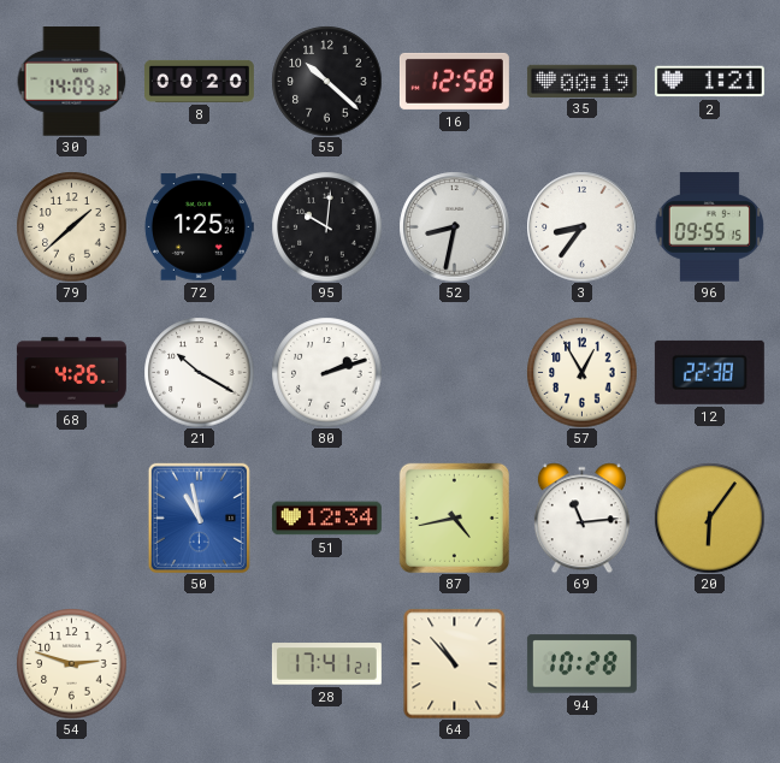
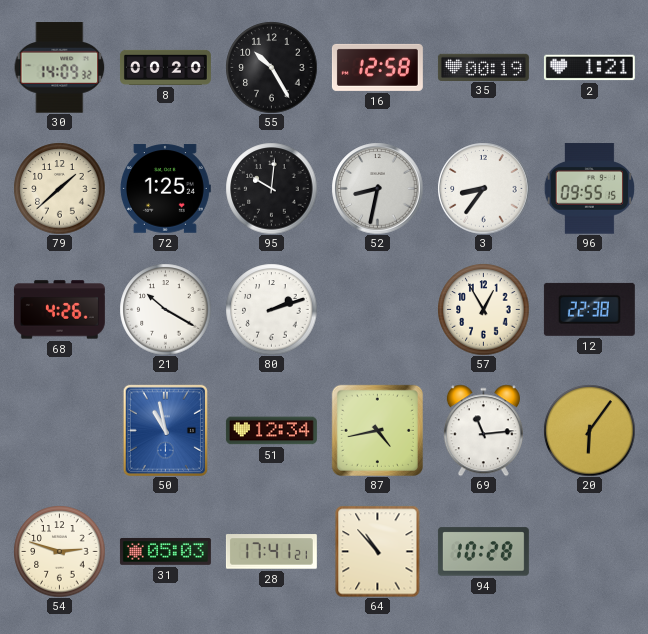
55: 10:22 -> 10:25 (271, 67)
31: none -> 05:03 (165, 552)
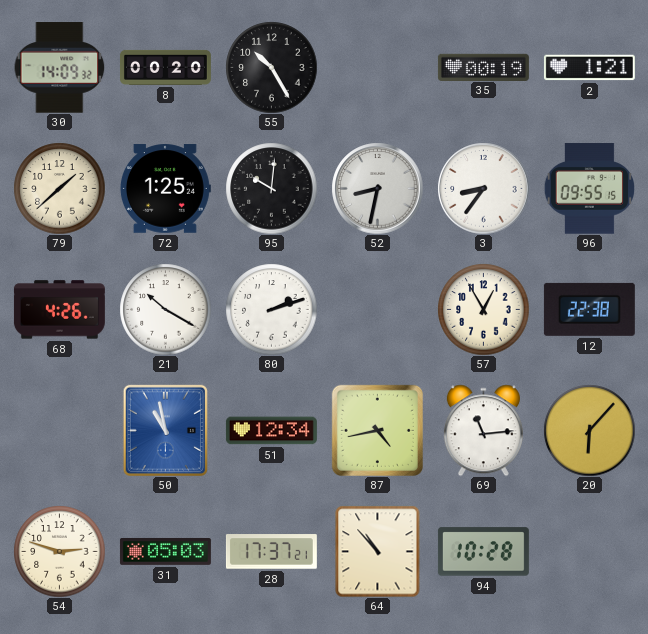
16: 12:58 -> none (377, 67)
20: 6:06 -> 6:07 (589, 430)
28: 17:41 -> 17:37 (271, 552)
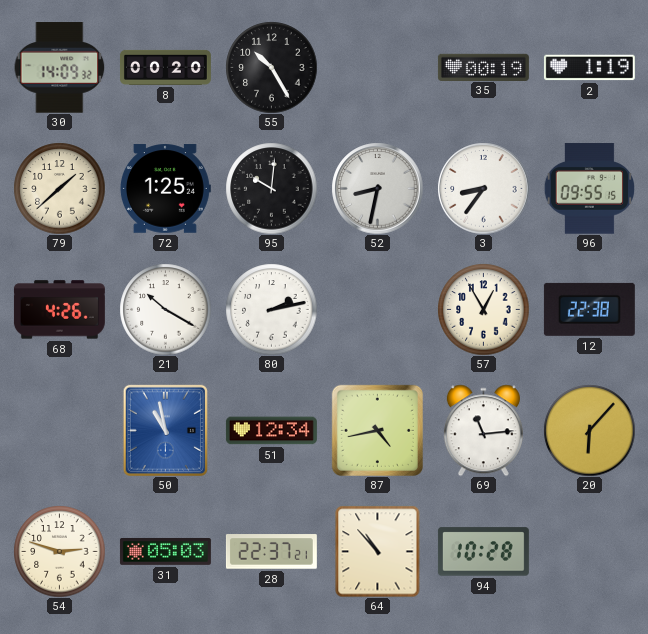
2: 1:21 -> 1:19 (589, 68)
80: 2:12 -> 2:13 (271, 309)
28: 17:37 -> 22:37 (271, 552)
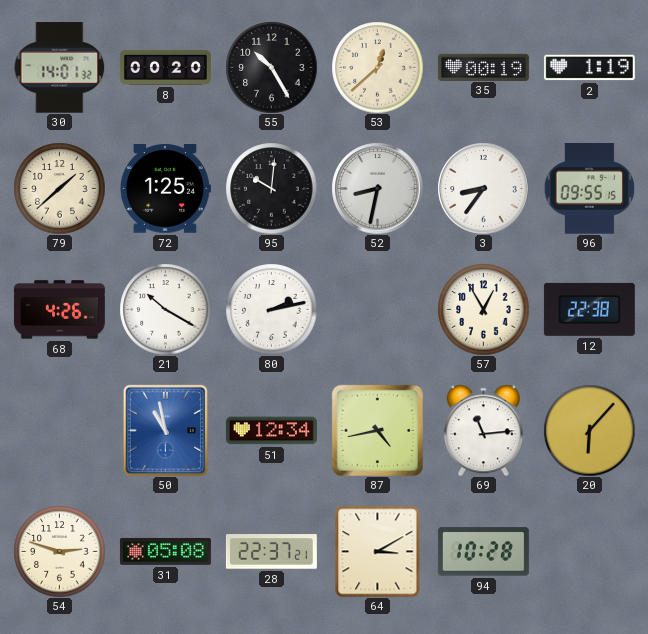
30: 14:09 -> 14:01 (59, 68)
53: none -> 12:38 (377, 67)
31: 05:03 -> 05:08 (165, 552)
64: 10:53 -> 3:10 (378, 551)
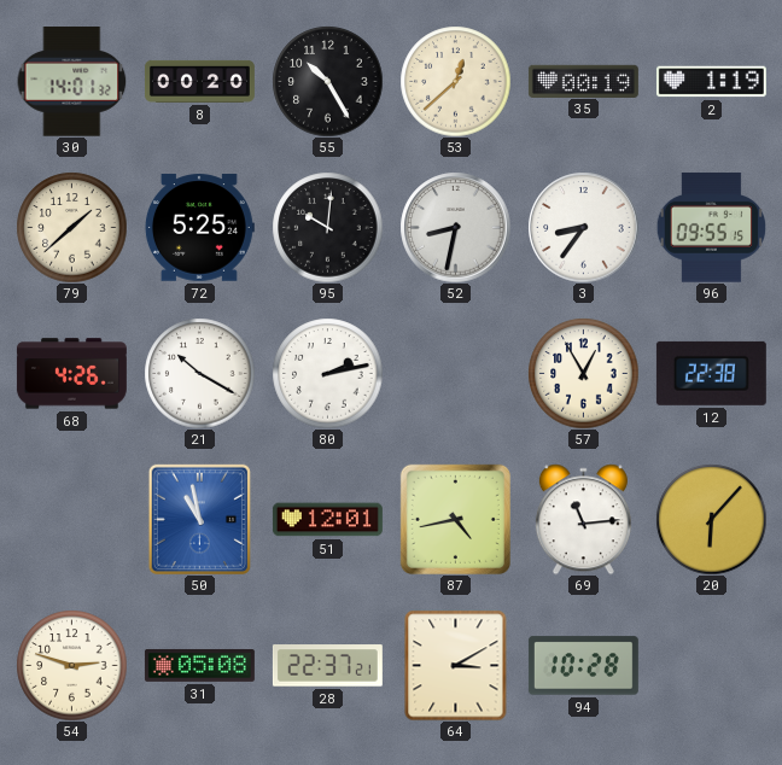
72: 1:25 -> 5:25 (199, 228)
51: 12:34 -> 12:01 (327, 520)
